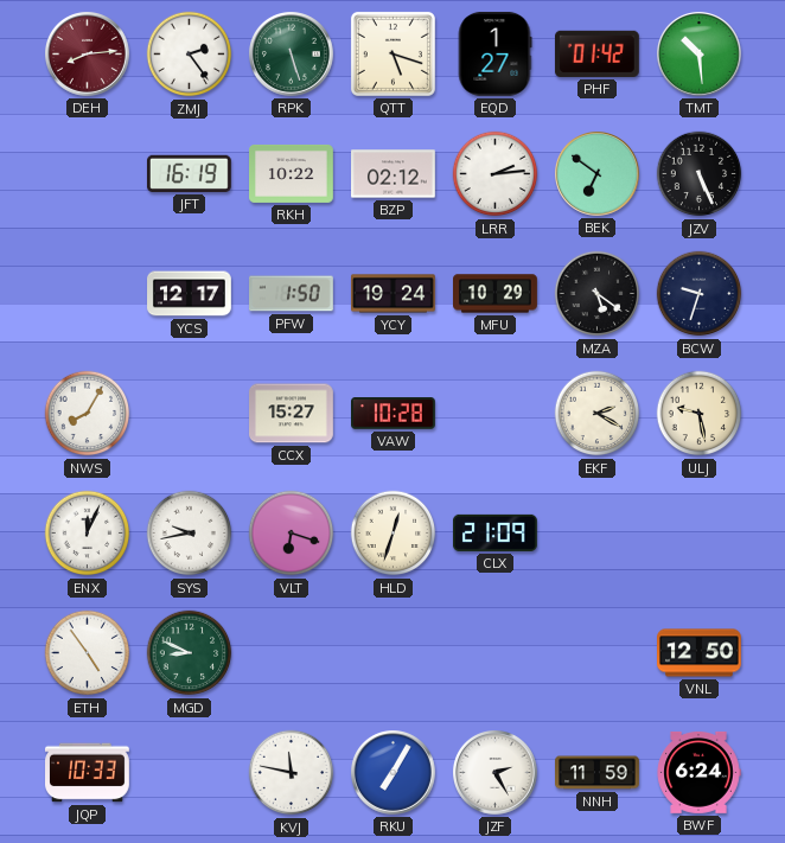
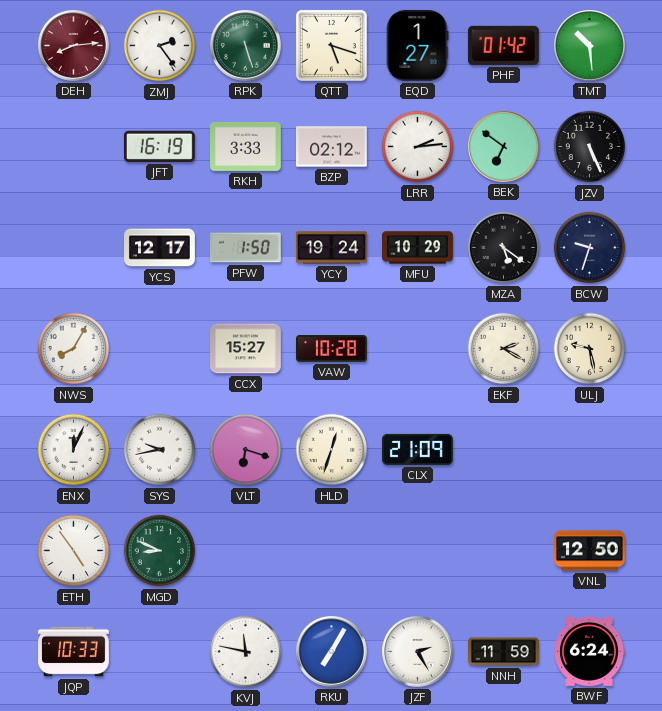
RKH: 10:22 -> 3:33 (246, 146)
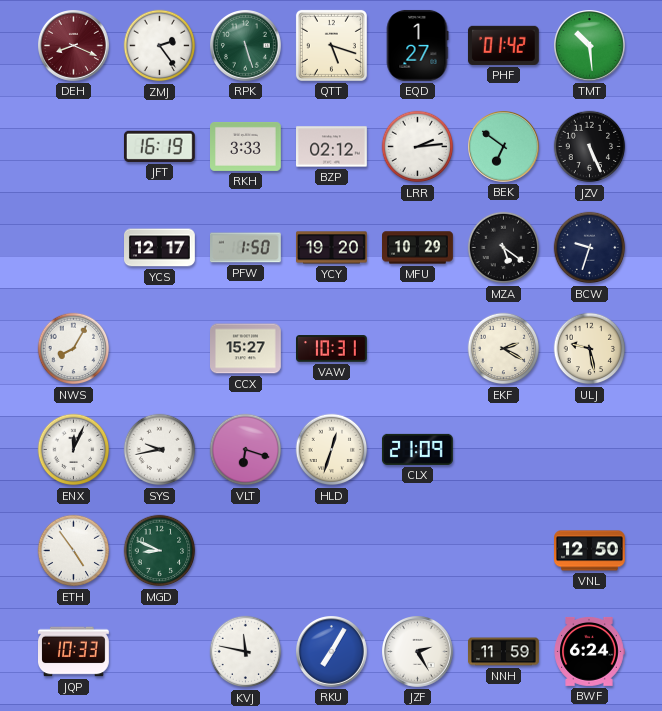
DEH: 8:14 -> 8:19 (74, 46)
YCY: 19:24 -> 19:20 (332, 248)
VAW: 10:28 -> 10:31 (332, 349)
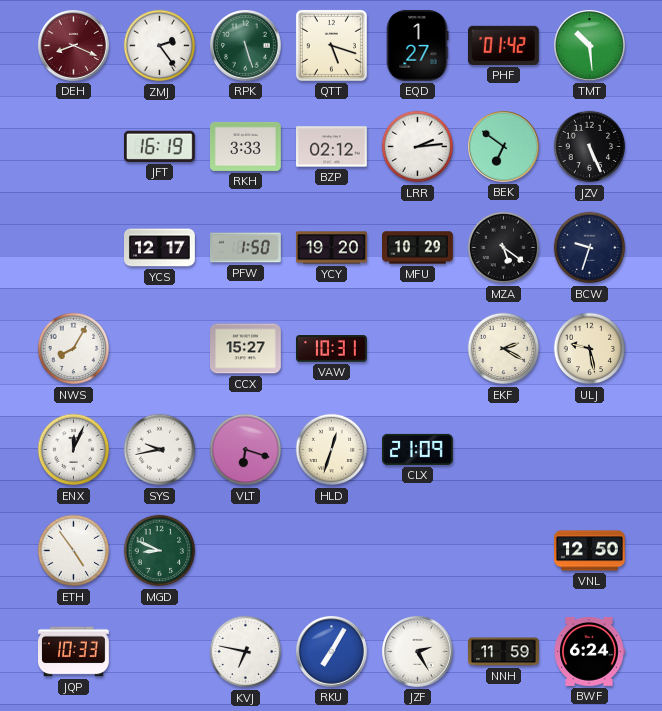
KVJ: 11:47 -> 6:47 (246, 652)
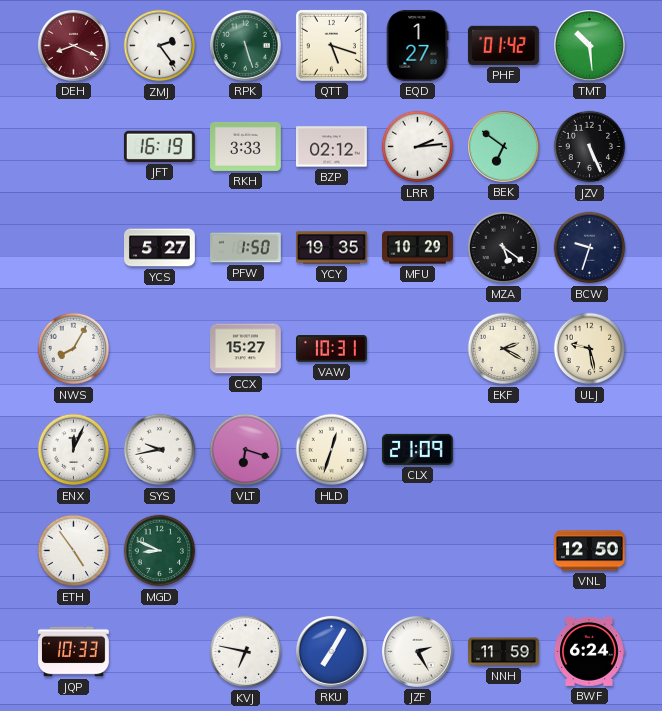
YCS: 12:17 -> 5:27 (160, 248)
YCY: 19:20 -> 19:35 (332, 248)
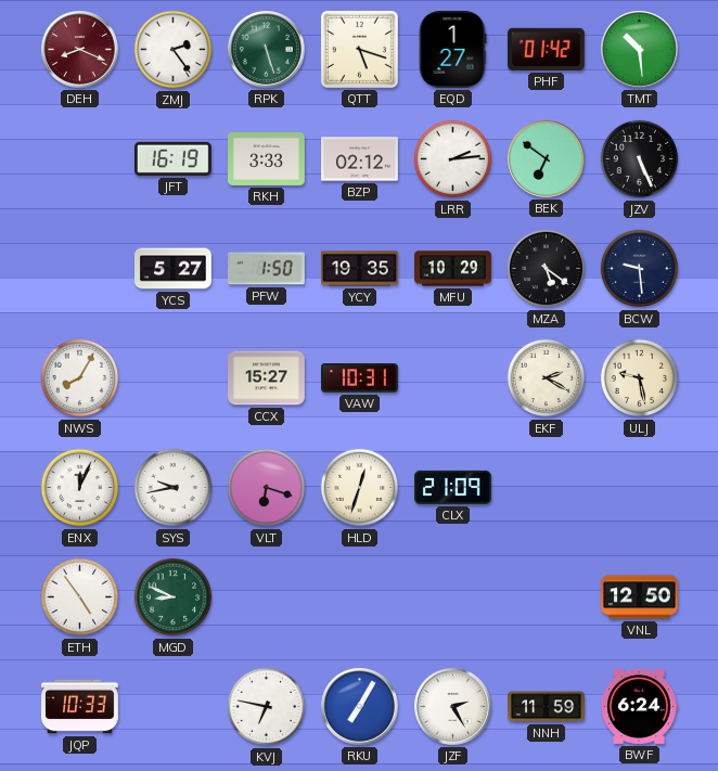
BCW: 9:33 -> 9:29 (640, 269)
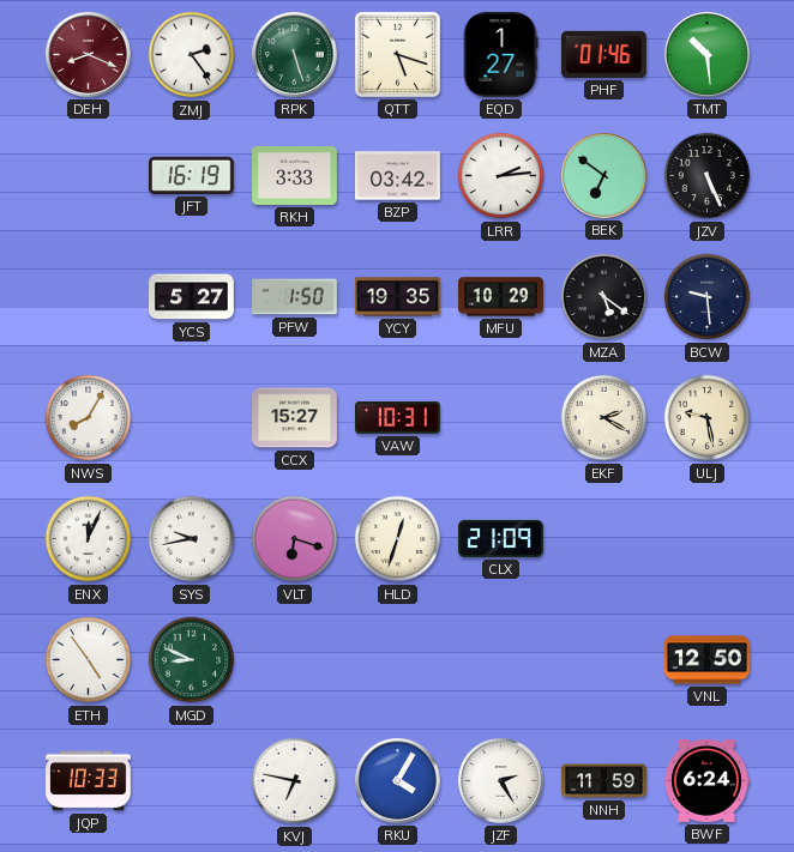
PHF: 01:42 -> 01:46 (603, 54)
BZP: 02:12 -> 03:42 (398, 176)
RKU: 7:05 -> 4:05 (398, 781)
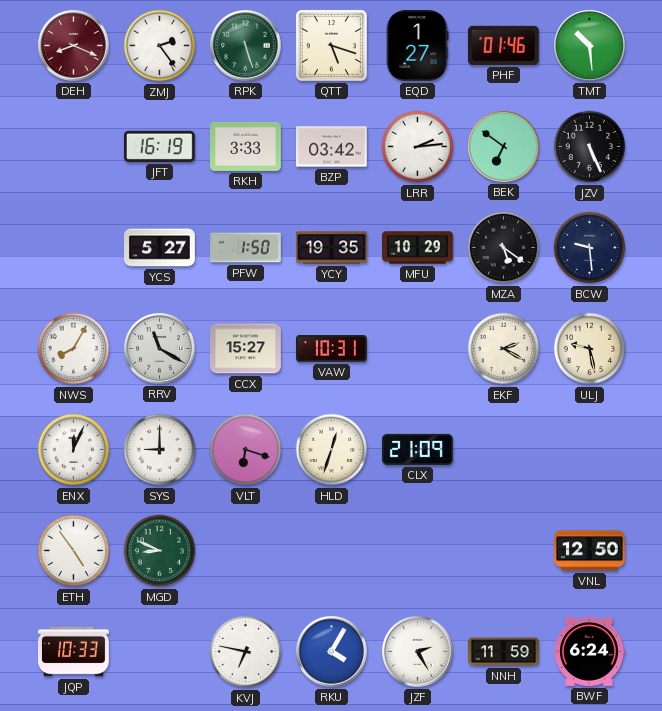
RRV: none -> 11:20 (160, 349)
SYS: 9:43 -> 9:00 (160, 450)
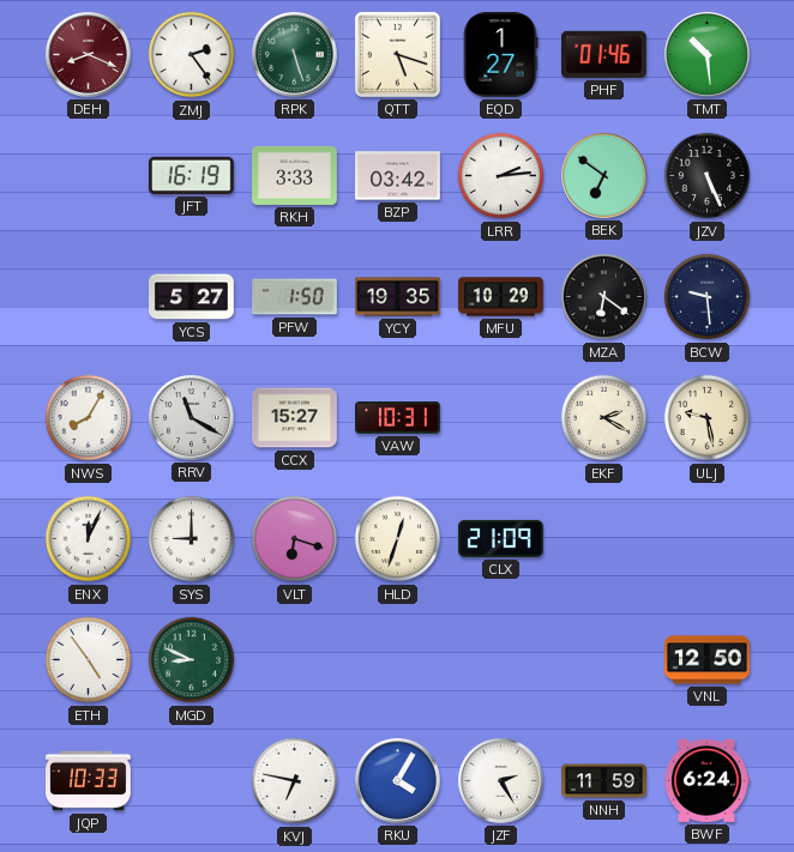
MZA: 5:21 -> 6:21 (604, 297)
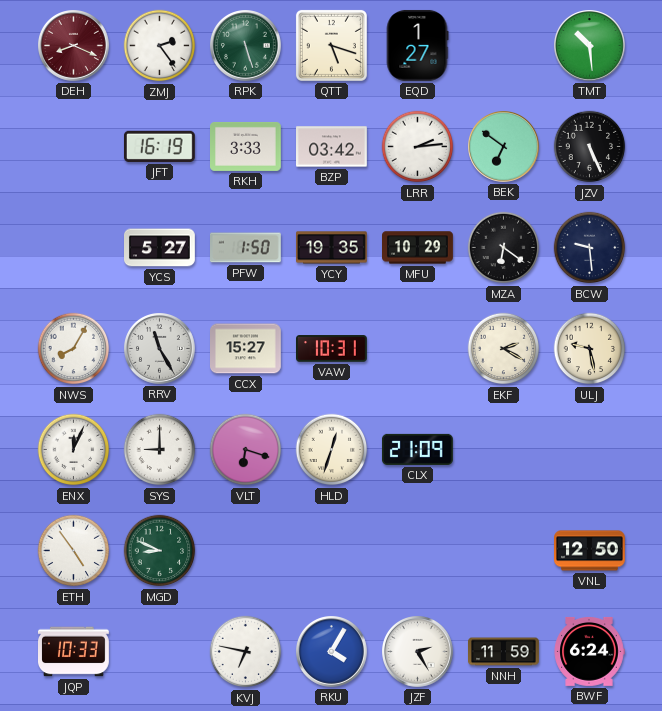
PHF: 01:46 -> none (603, 54)
RRV: 11:20 -> 11:25 (160, 349)
